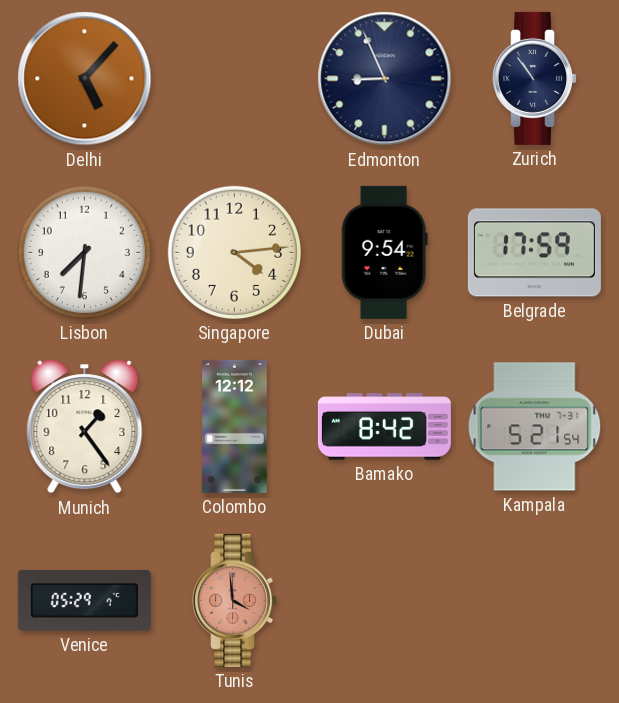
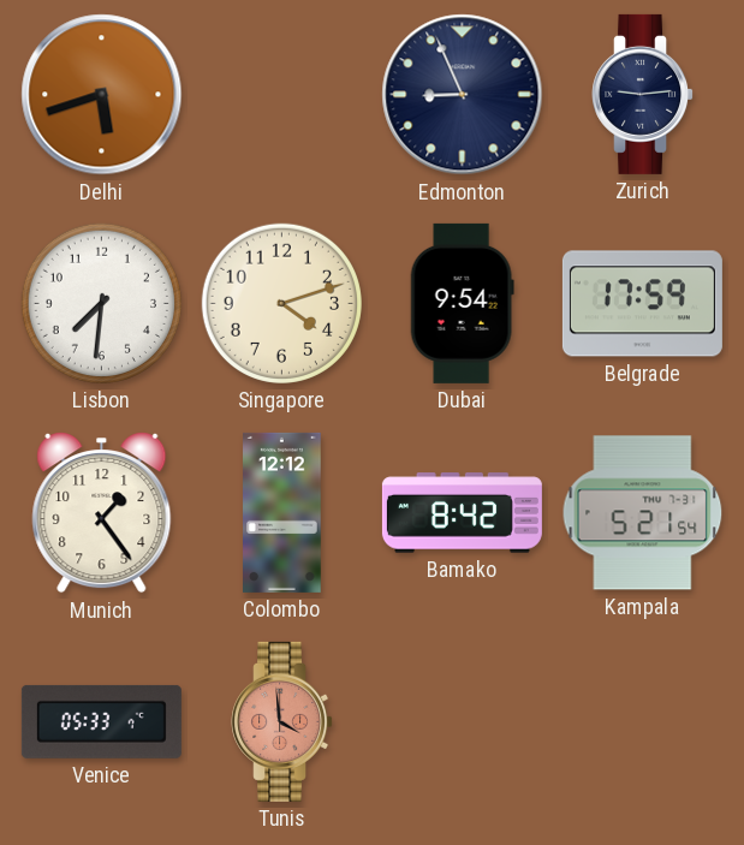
Delhi: 5:07 -> 5:42 (102, 95)
Zurich: 10:54 -> 9:14 (643, 94)
Singapore: 4:14 -> 4:12 (281, 303)
Venice: 05:29 -> 05:33 (101, 721)
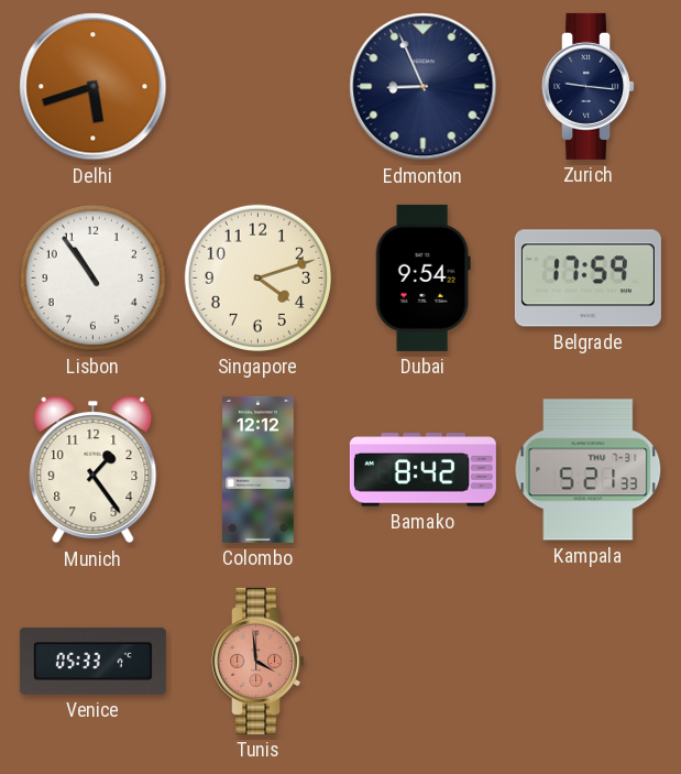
Zurich: 9:14 -> 9:16 (589, 86)
Lisbon: 7:31 -> 10:54 (92, 277)
Kampala: 5:21:54 -> 5:21:33 (589, 470)
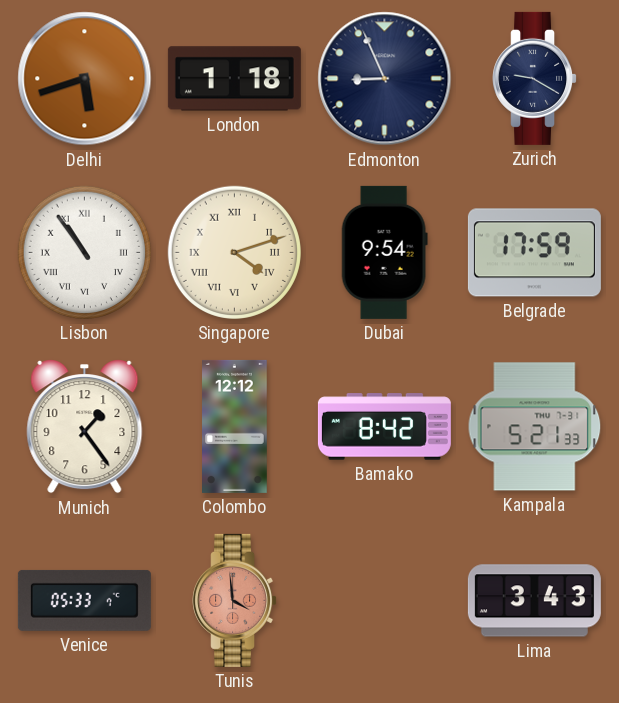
London: none -> 1:18 (234, 79)
Zurich: 9:16 -> 9:20 (535, 78)
Lisbon numerals: Arabic -> Roman (84, 252)
Singapore numerals: Arabic -> Roman (234, 252)
Lima: none -> 3:43 (534, 601)
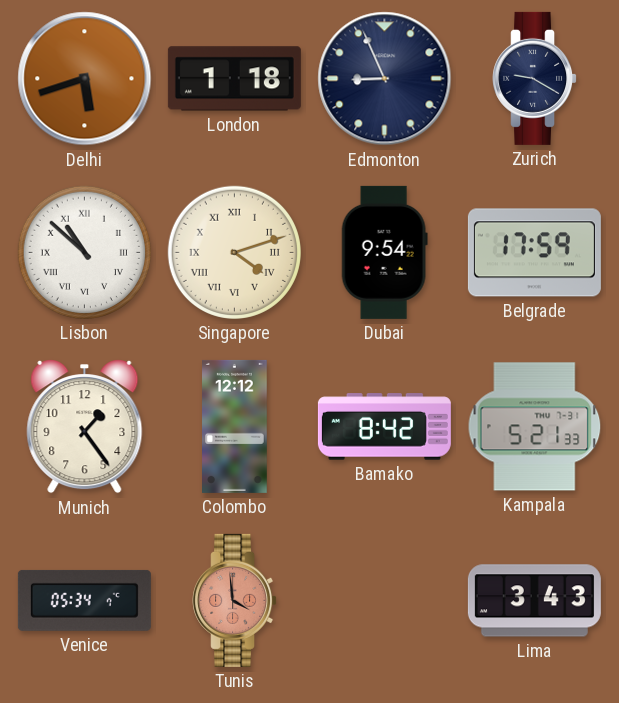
Lisbon: 10:54 -> 10:52 (84, 252)
Venice: 05:33 -> 05:34 (84, 600)
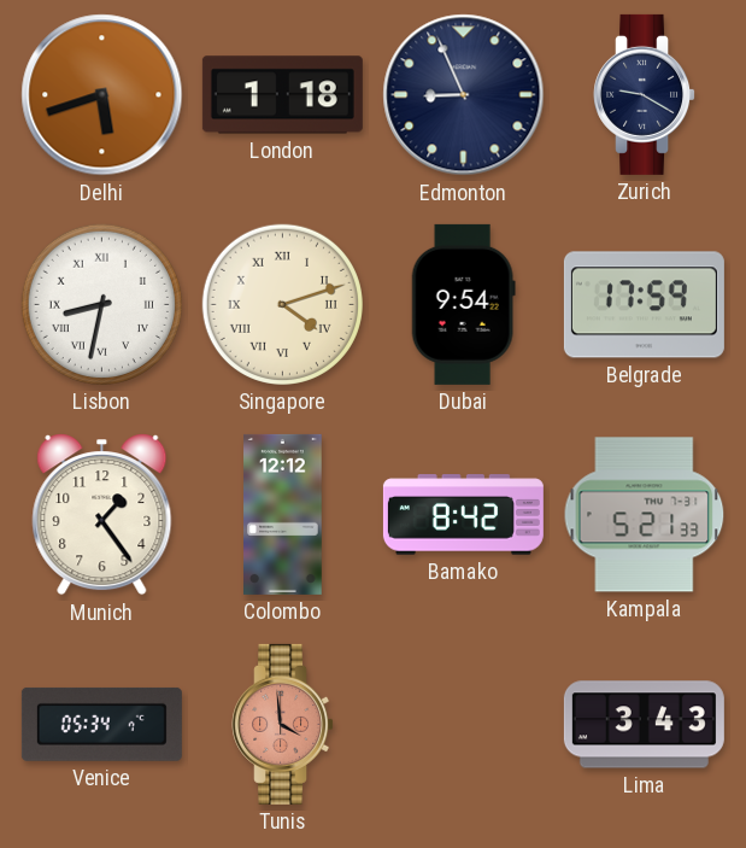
Lisbon: 10:52 -> 8:32 (101, 304)
